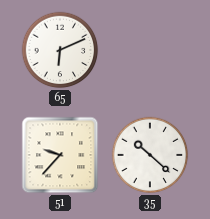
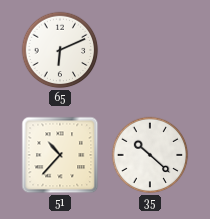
51: 9:37 -> 10:37 (60, 155)
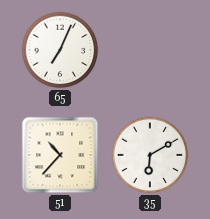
65: 6:11 -> 7:04 (60, 50)
35: 10:22 -> 6:10 (150, 155)
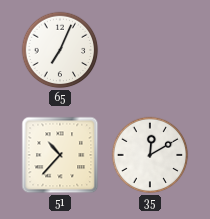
35: 6:10 -> 12:10 (150, 155)
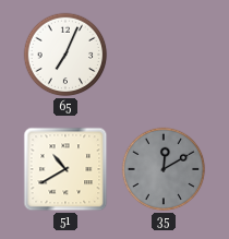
51: 10:37 -> 10:40 (65, 169)
35 dial: white -> grey (164, 169)
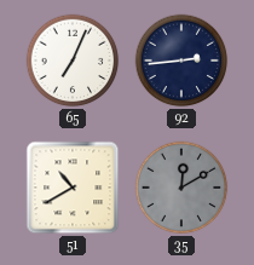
92: none -> 2:44 (181, 61)
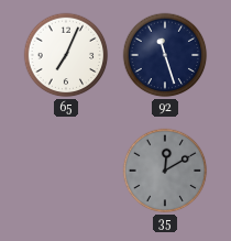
92: 2:44 -> 11:27 (165, 55)
51: 10:40 -> none (73, 188)
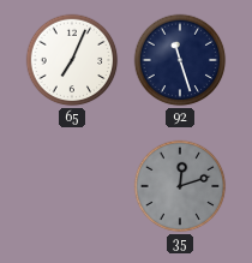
35: 12:10 -> 12:12 (180, 186)
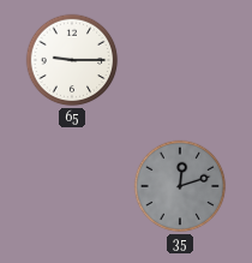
65: 7:04 -> 9:15 (72, 60)
92: 11:27 -> none (180, 60)
